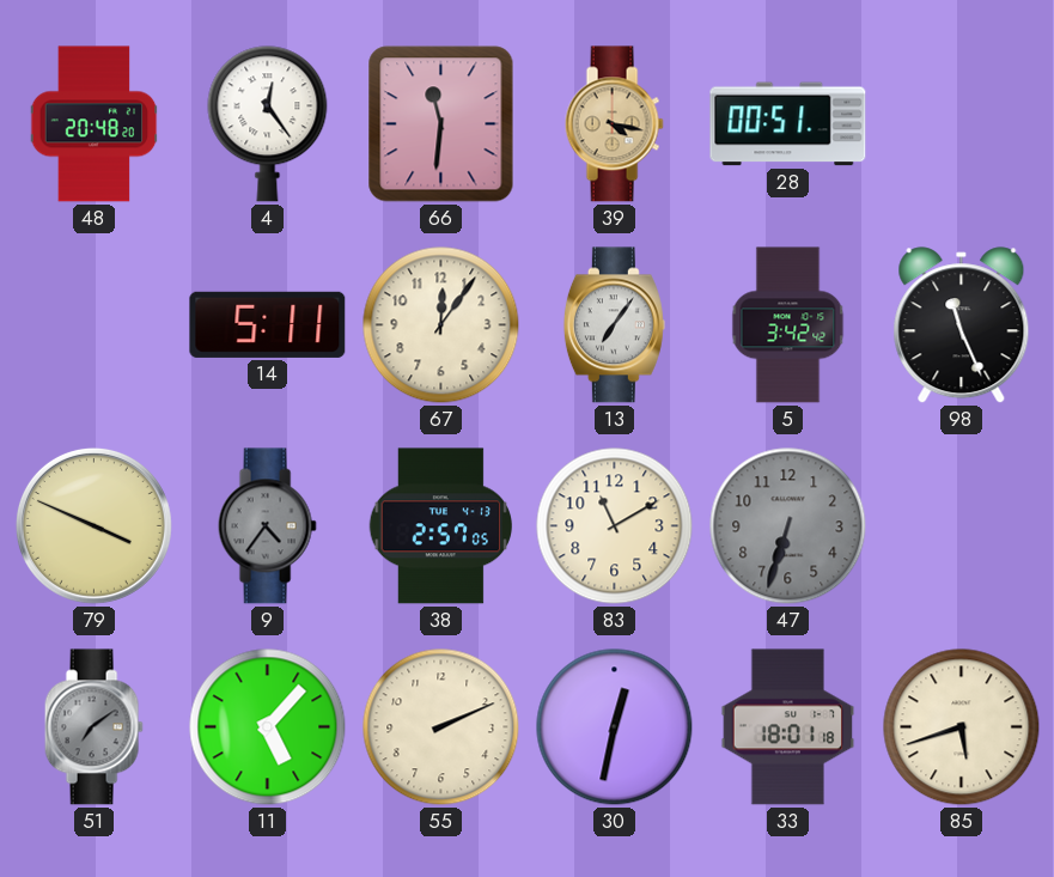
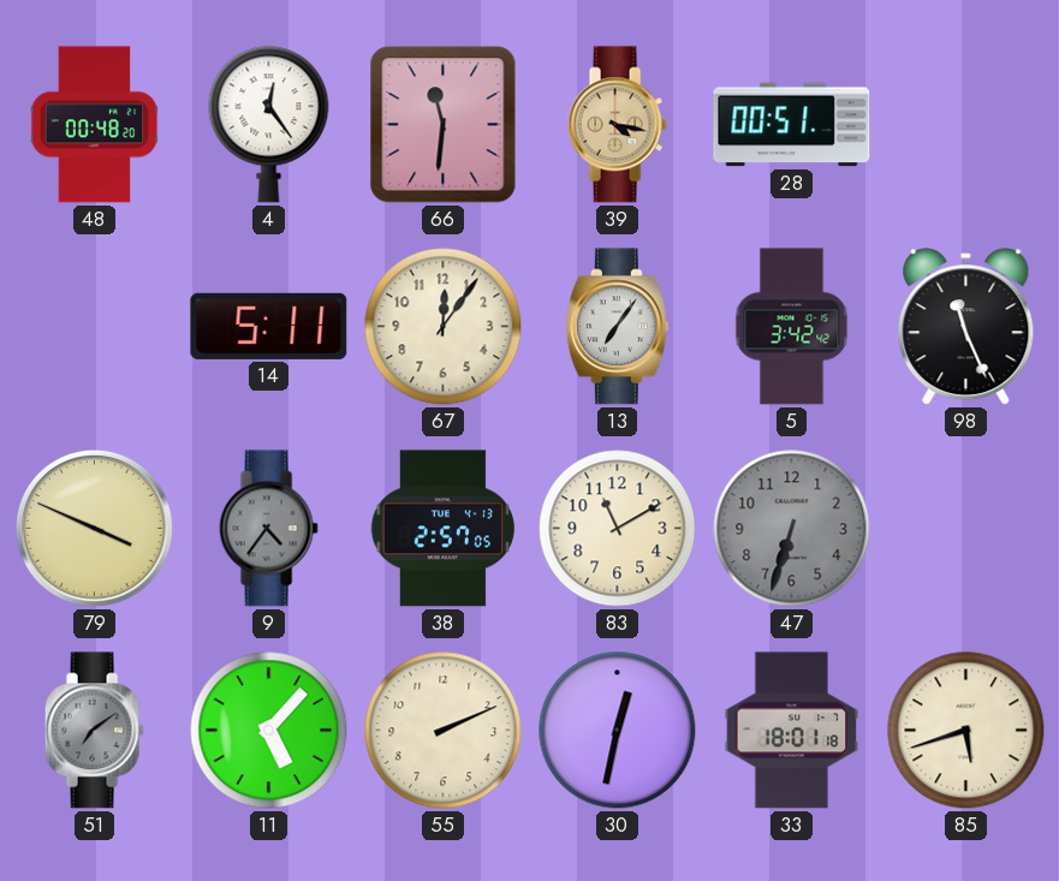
48: 20:48 -> 00:48 (95, 125)
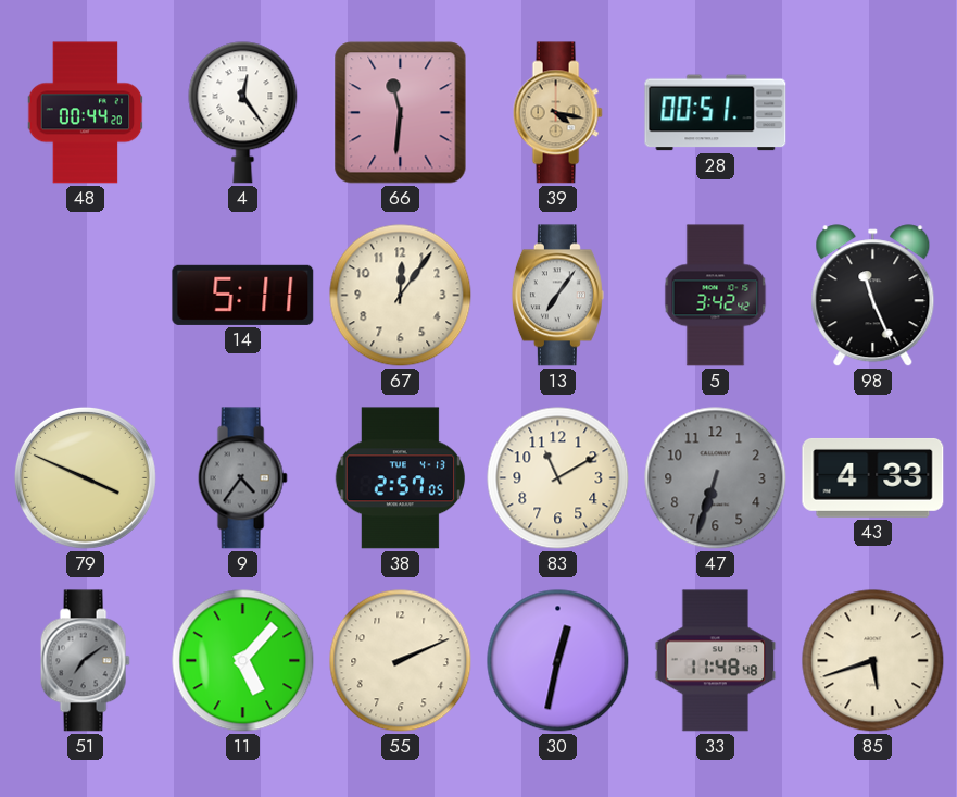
48: 00:48 -> 00:44 (86, 113)
43: none -> 4:33 (873, 478)
33: 18:01 -> 11:48 (716, 661)
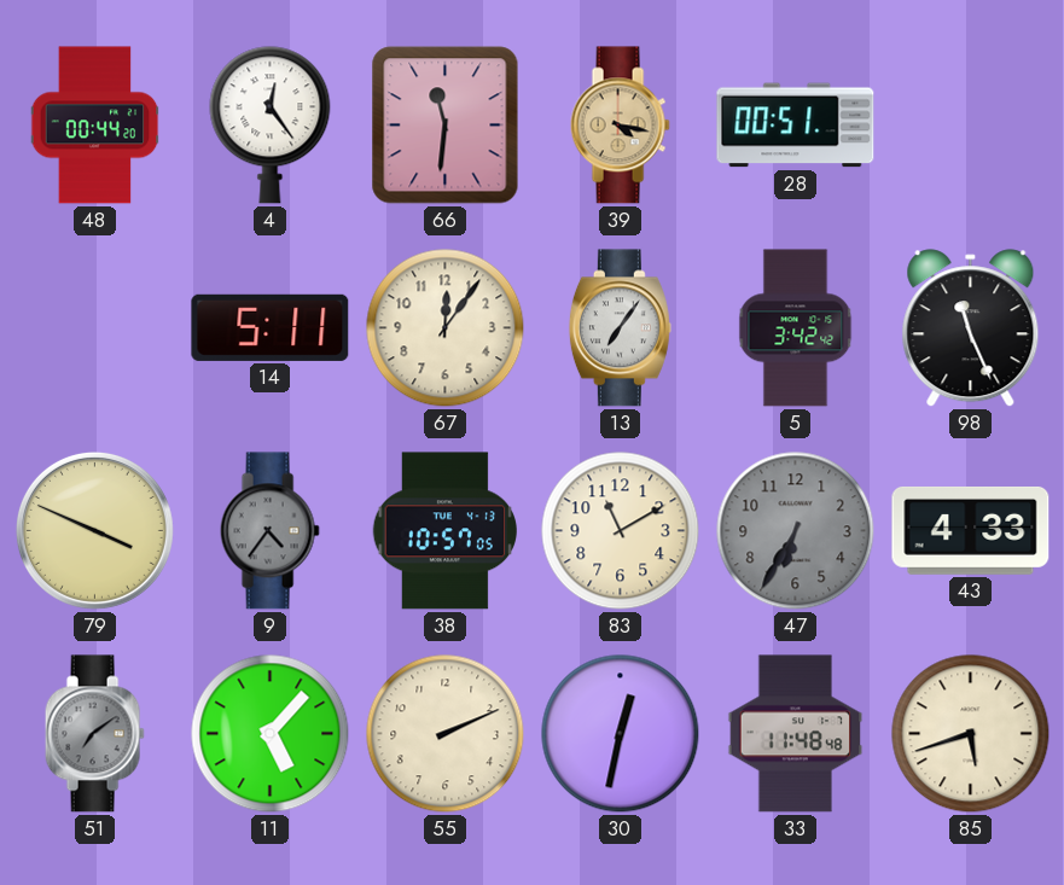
38: 2:57 -> 10:57 (444, 531)
47: 6:33 -> 6:35 (796, 531)
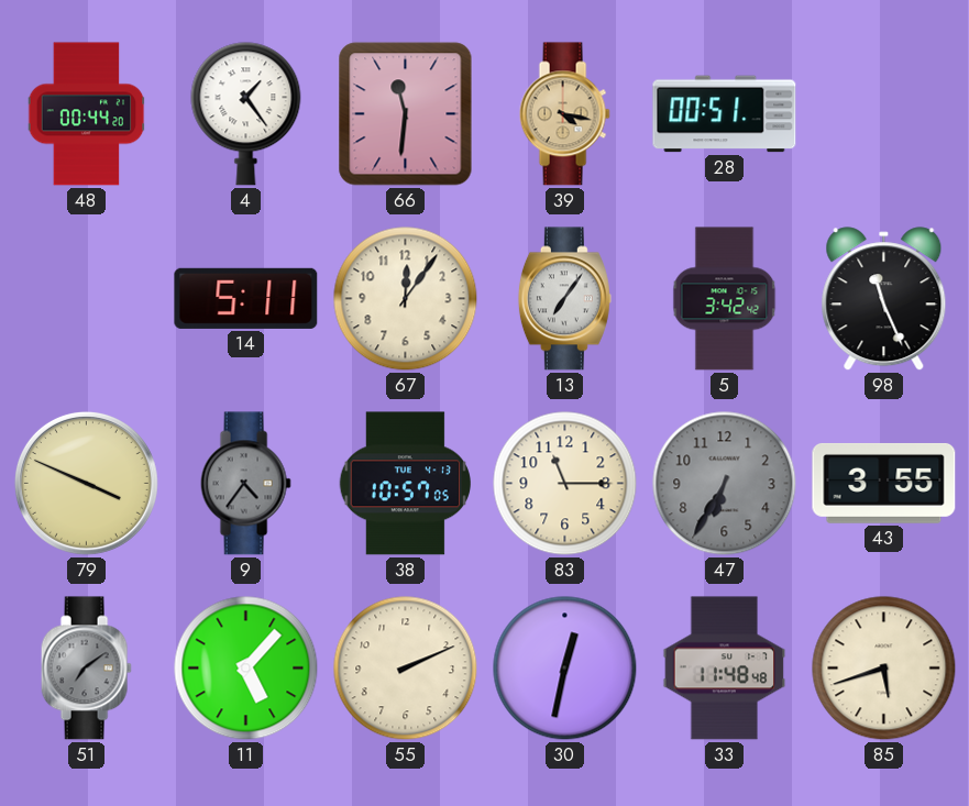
4: 12:24 -> 1:24 (246, 114)
83: 11:10 -> 11:15 (565, 484)
43: 4:33 -> 3:55 (884, 484)
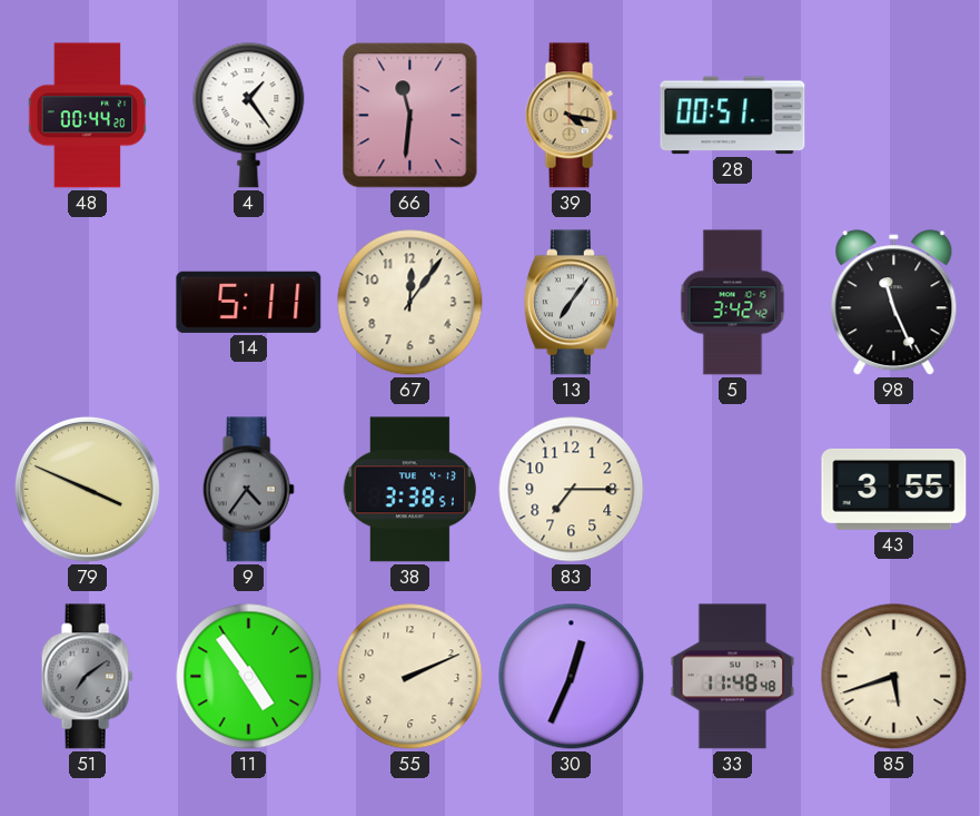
38: 10:57 -> 3:38 (409, 490)
83: 11:15 -> 7:15 (572, 490)
47: 6:35 -> none (725, 484)
11: 5:07 -> 4:54 (249, 677)
30: 12:32 -> 12:34 (572, 677)
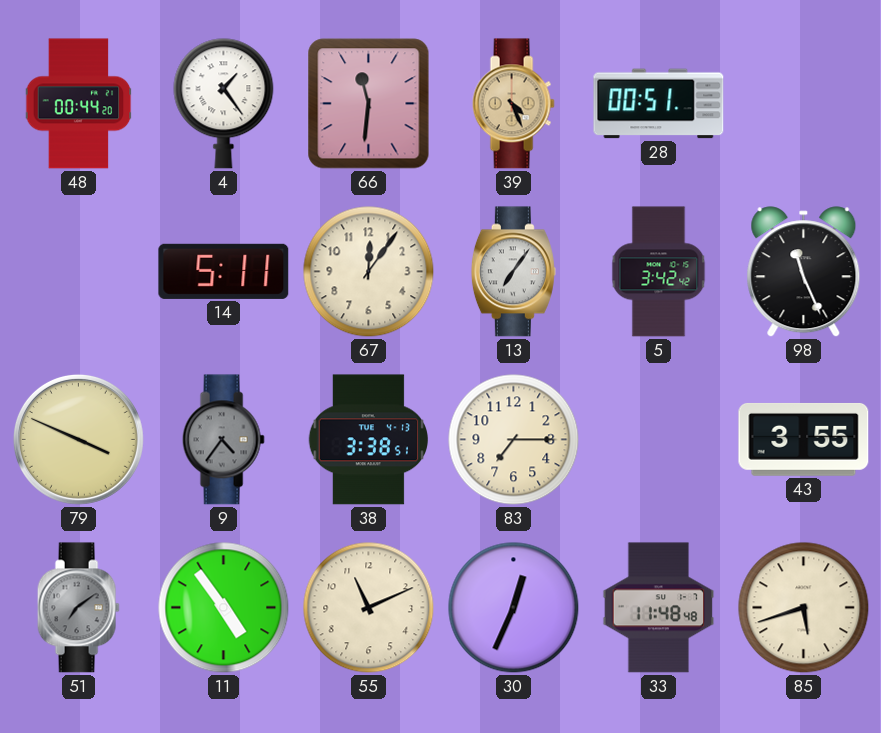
39: 4:17 -> 4:26 (513, 104)
55: 2:11 -> 11:11 (369, 608)
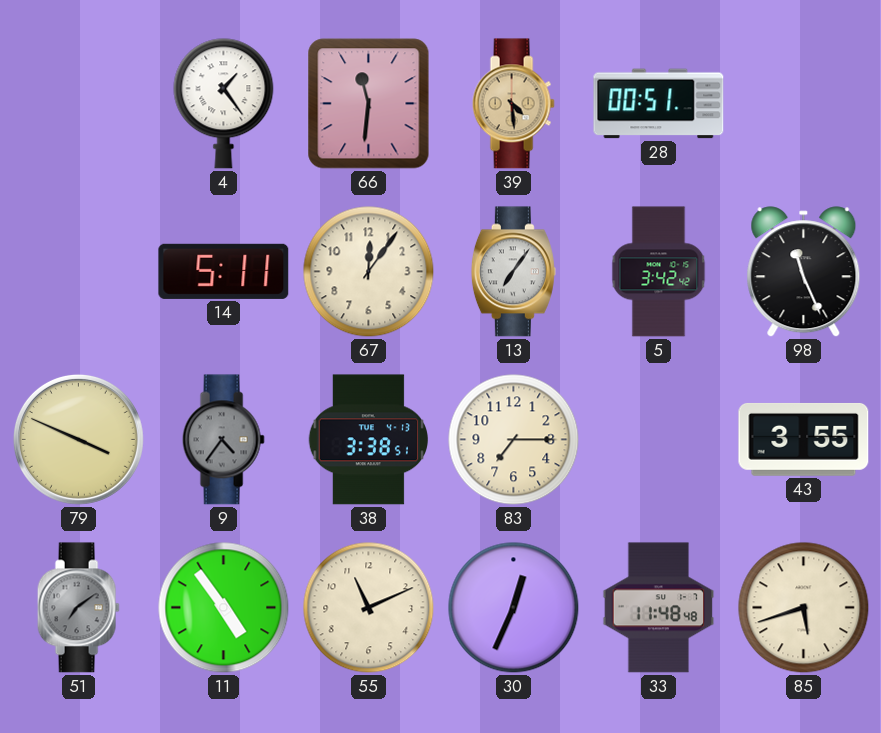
48: 00:44 -> none (79, 104)
39: 4:26 -> 4:29 (513, 104)
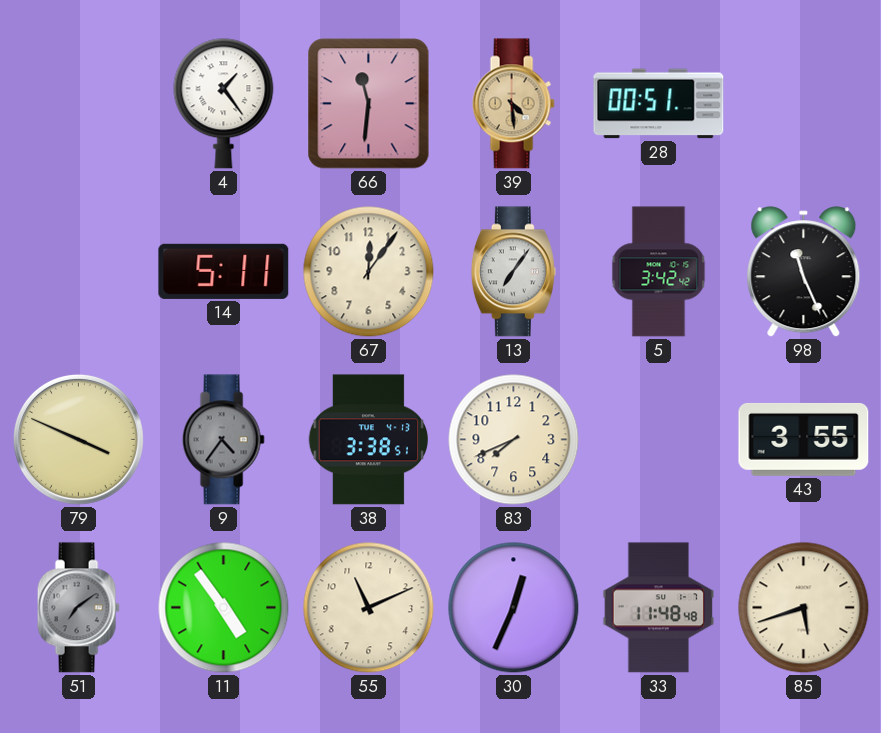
83: 7:15 -> 7:41 (514, 440)
